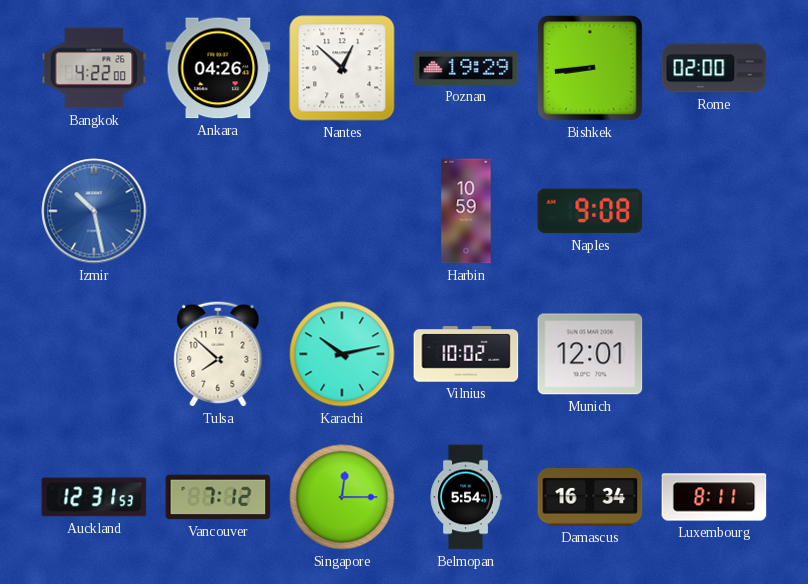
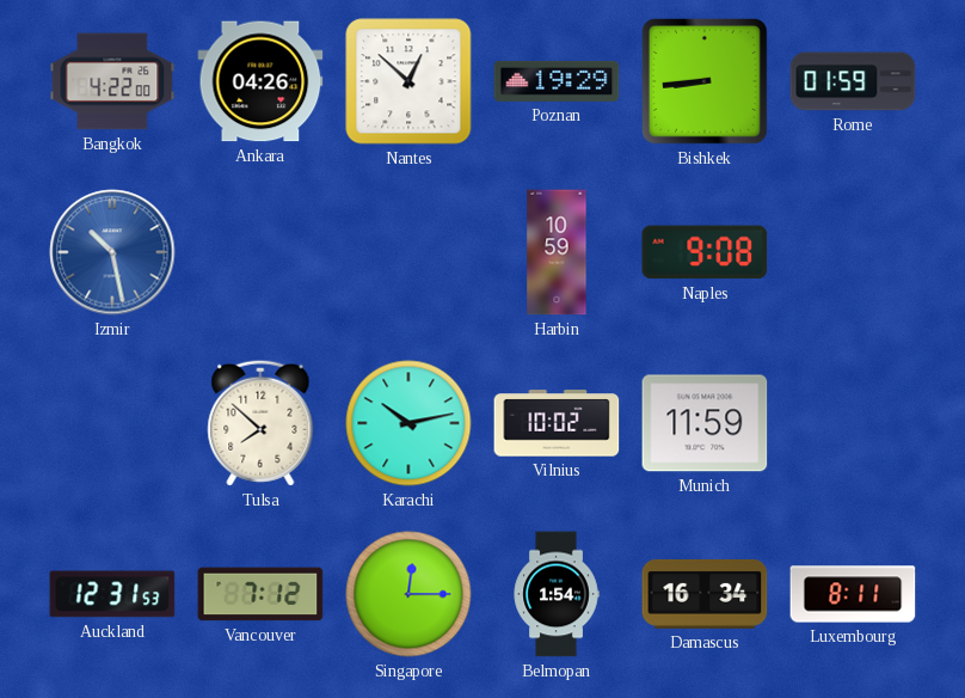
Rome: 02:00 -> 01:59 (853, 81)
Munich: 12:01 -> 11:59 (705, 423)
Belmopan: 5:54 -> 1:54 (557, 594)
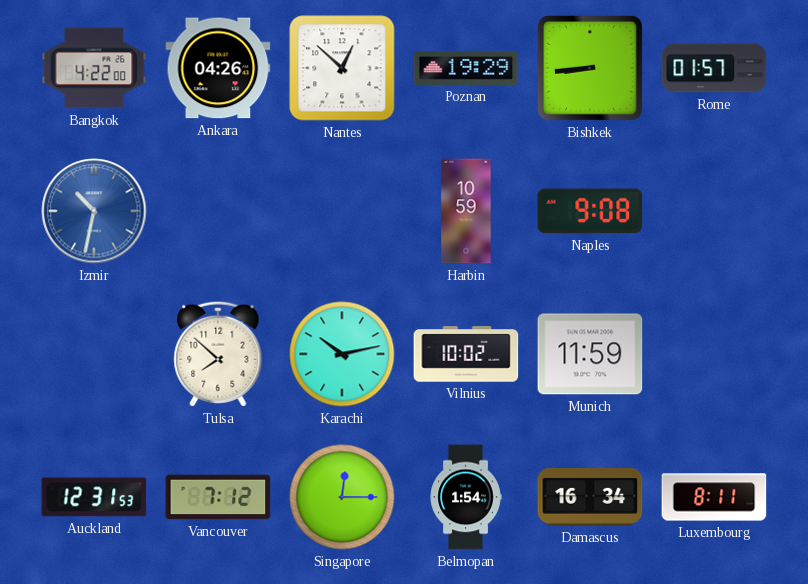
Rome: 01:59 -> 01:57 (714, 68)
Izmir: 10:28 -> 10:32 (94, 211)
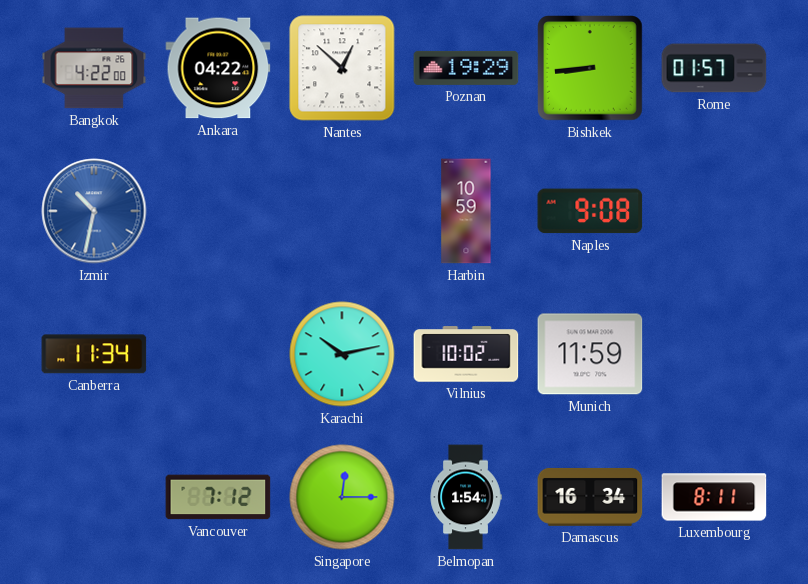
Ankara: 04:26 -> 04:22 (218, 68)
Canberra: none -> 11:34 (94, 354)
Tulsa: 7:52 -> none (218, 354)
Auckland: 12:31 -> none (94, 497)
